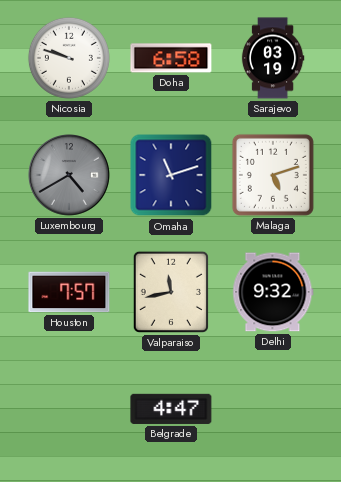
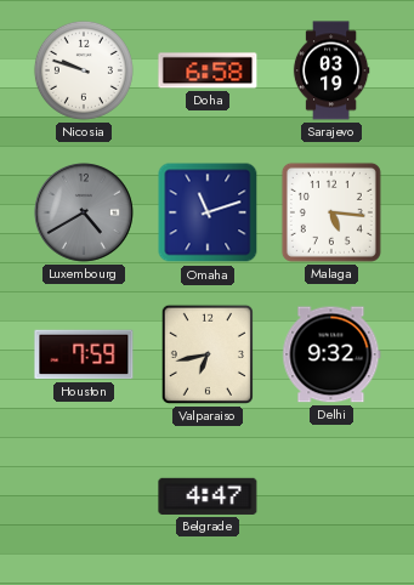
Malaga: 5:12 -> 5:16 (331, 212)
Houston: 7:57 -> 7:59 (84, 354)
Valparaiso: 11:43 -> 6:43 (208, 354)
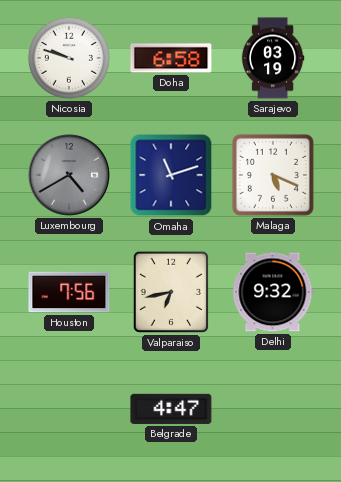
Malaga: 5:16 -> 5:19 (273, 175)
Houston: 7:59 -> 7:56 (69, 292)
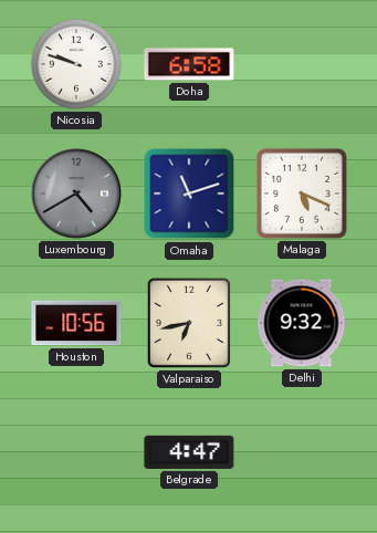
Sarajevo: 03:19 -> none (273, 58)
Houston: 7:56 -> 10:56 (76, 323)
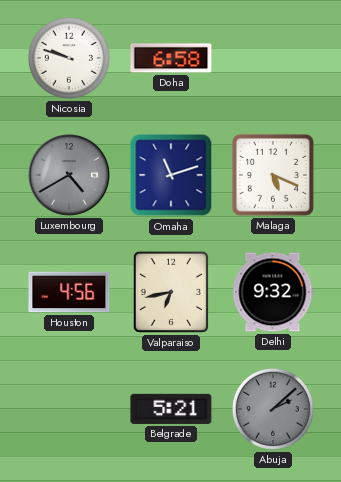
Houston: 10:56 -> 4:56 (69, 292)
Belgrade: 4:47 -> 5:21 (171, 409)
Abuja: none -> 2:08 (273, 409)
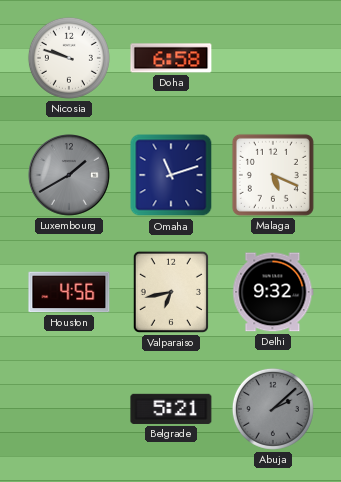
Luxembourg: 4:40 -> 1:40 (70, 176)
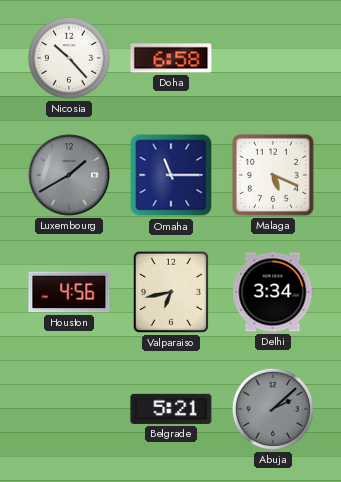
Nicosia: 9:48 -> 10:23 (69, 58)
Omaha: 11:12 -> 11:15 (171, 175)
Delhi: 9:32 -> 3:34 (273, 292)
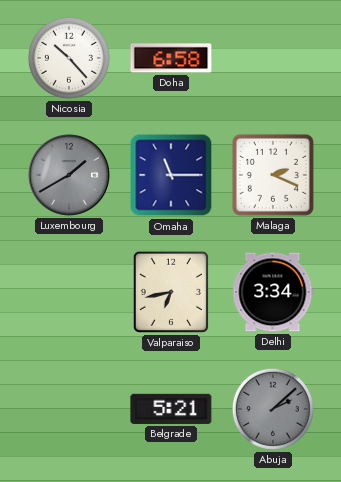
Malaga: 5:19 -> 2:19 (273, 175)
Houston: 4:56 -> none (69, 292)
